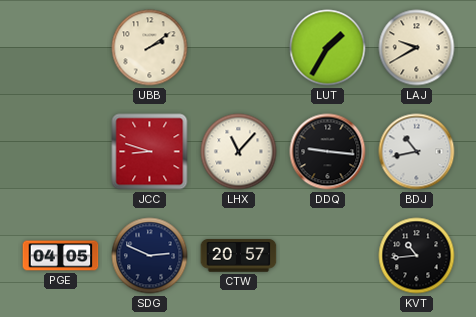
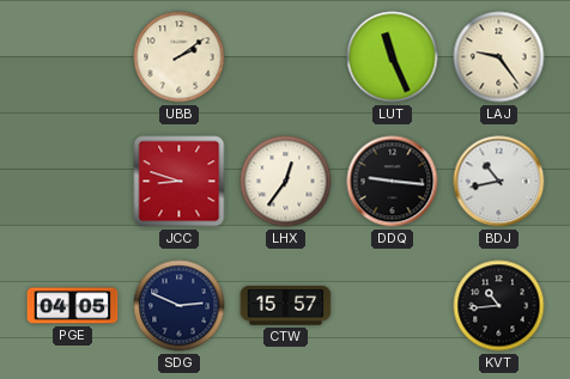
LUT: 1:35 -> 11:26 (393, 57)
LAJ: 9:40 -> 9:24 (499, 57)
LHX: 11:07 -> 12:36 (286, 182)
CTW: 20:57 -> 15:57 (286, 306)
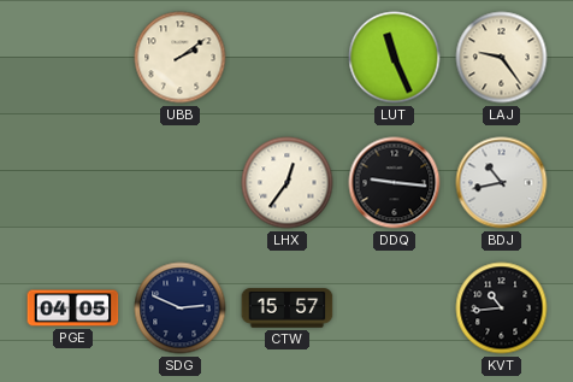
JCC: 8:48 -> none (180, 182)
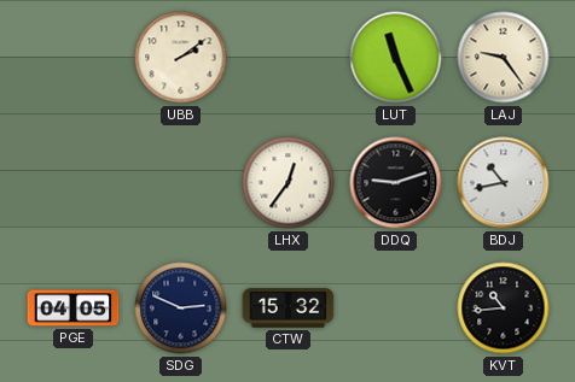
DDQ: 9:16 -> 9:12 (396, 183)
CTW: 15:57 -> 15:32 (289, 308)
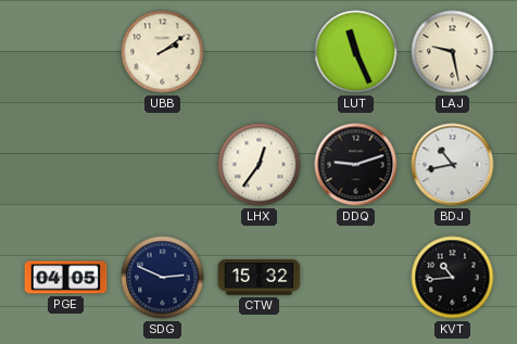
LAJ: 9:24 -> 9:28 (453, 52)
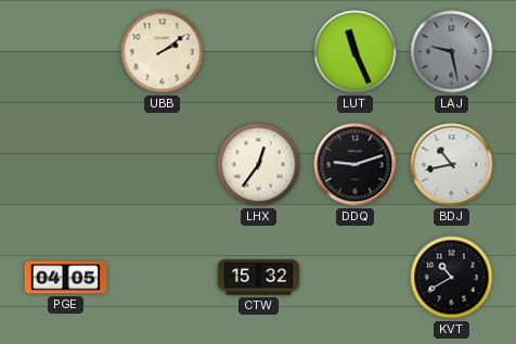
LAJ dial: cream -> grey (452, 52)
SDG: 2:49 -> none (163, 278)
KVT: 10:44 -> 10:40 (452, 278)
